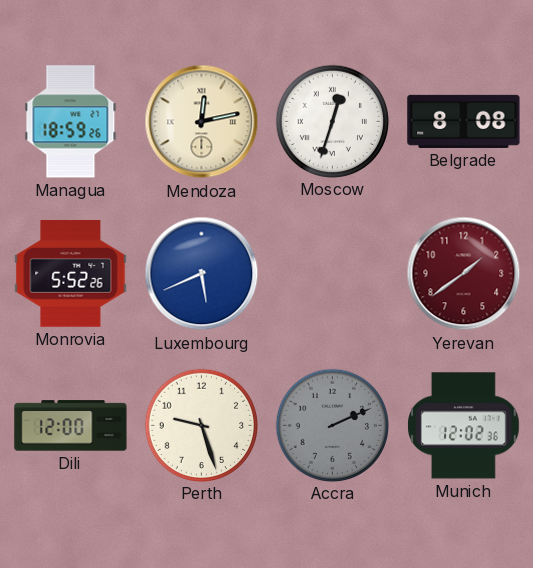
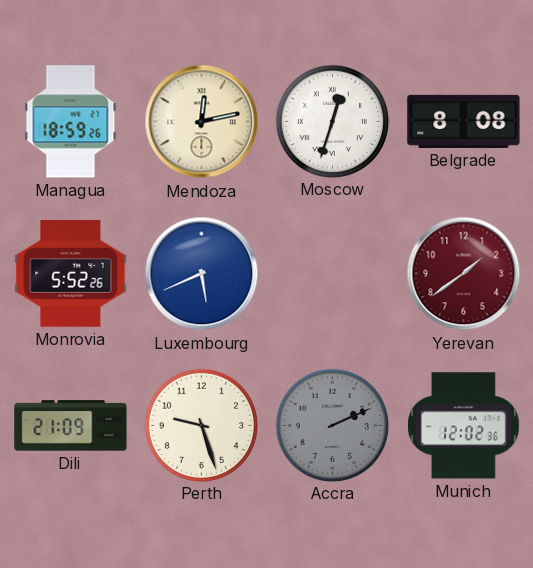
Dili: 12:00 -> 21:09 (71, 426)
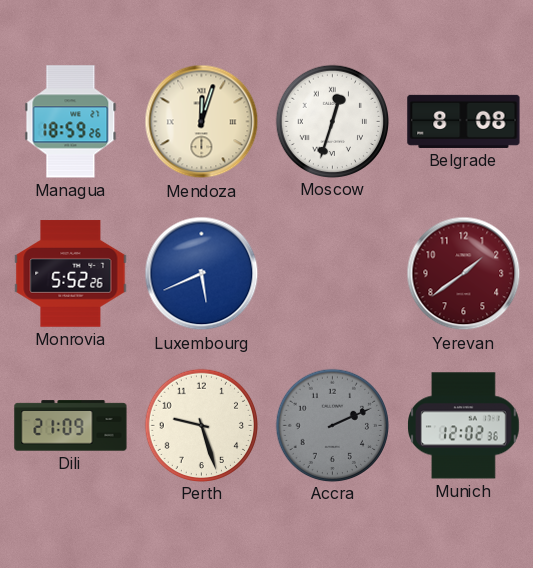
Mendoza: 12:13 -> 12:03 (202, 122)
